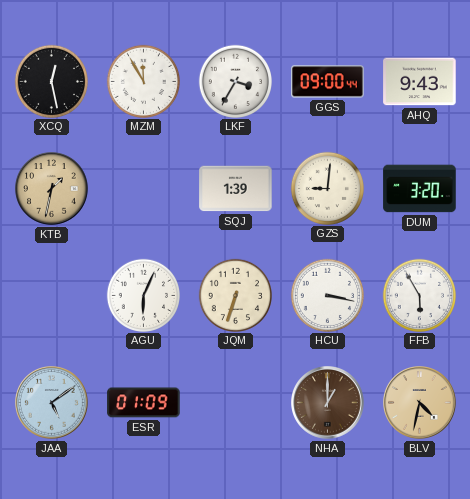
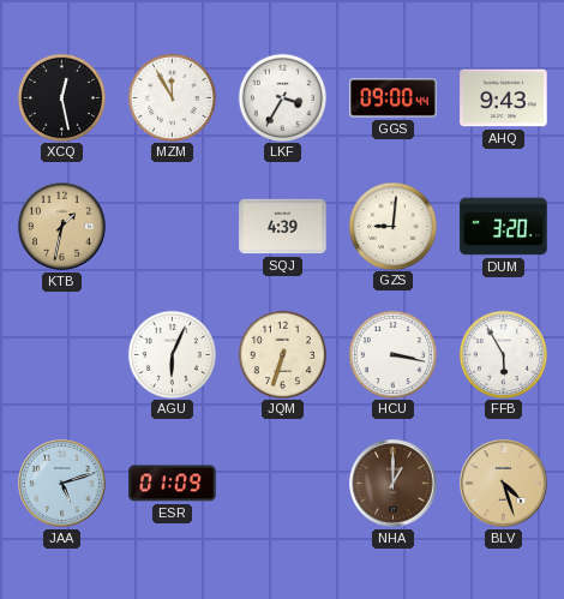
SQJ: 1:39 -> 4:39 (283, 227)
JAA: 5:09 -> 5:12 (62, 484)
BLV: 4:32 -> 4:27 (504, 484)
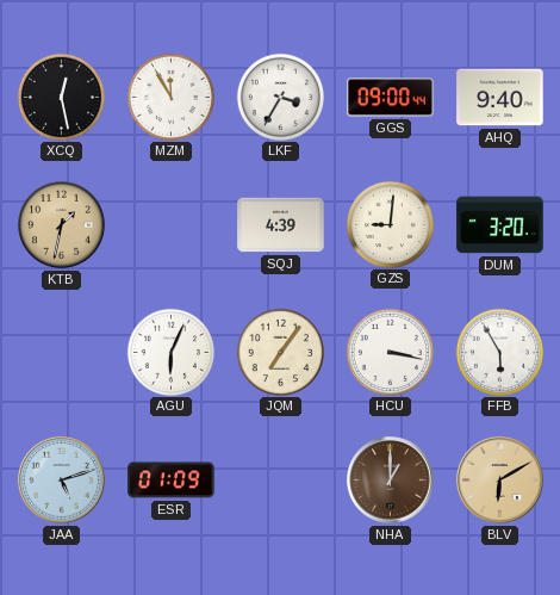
AHQ: 9:43 -> 9:40 (500, 98)
JQM: 6:33 -> 7:06 (280, 352)
BLV: 4:27 -> 6:10 (500, 481)
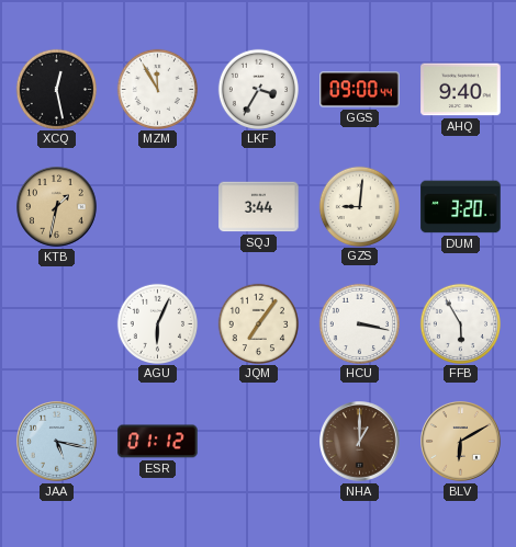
SQJ: 4:39 -> 3:44 (259, 207)
JAA: 5:12 -> 5:17 (57, 442)
ESR: 01:09 -> 01:12 (158, 442)
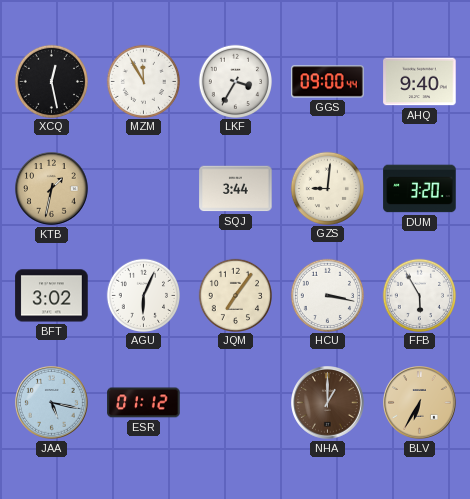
BFT: none -> 3:02 (52, 296)
BLV: 6:10 -> 6:35 (420, 403)
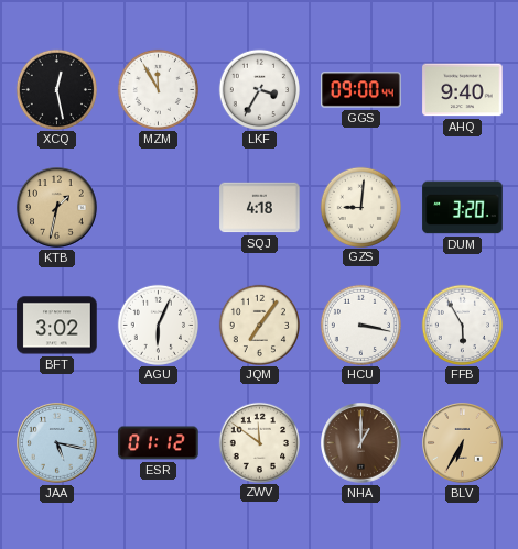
SQJ: 3:44 -> 4:18 (260, 208)
ZWV: none -> 11:51 (259, 442)
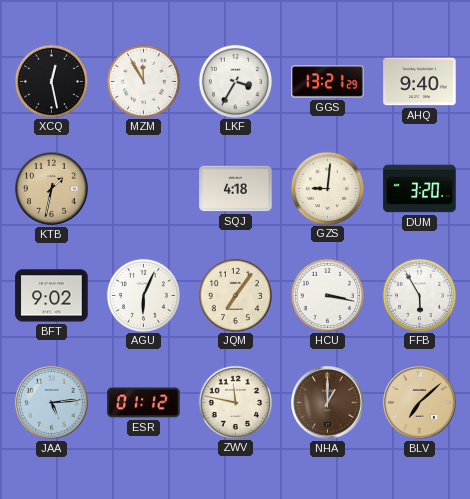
GGS: 09:00 -> 13:21 (328, 82)
BFT: 3:02 -> 9:02 (52, 296)
JAA: 5:17 -> 5:14 (52, 403)
ZWV: 11:51 -> 11:47 (235, 402)
BLV: 6:35 -> 7:08 (420, 403)
